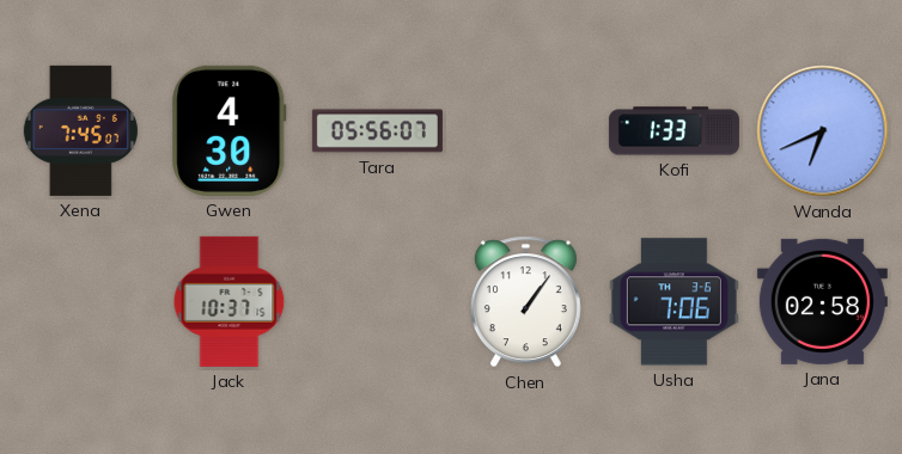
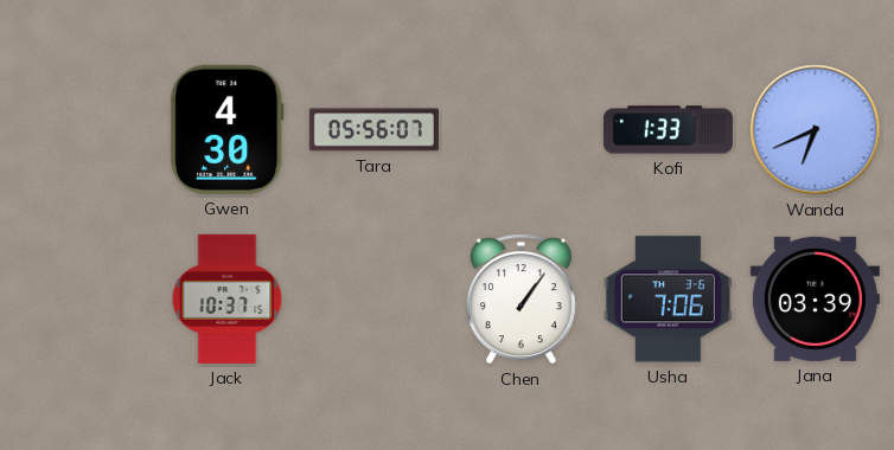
Xena: 7:45 -> none (80, 130)
Jana: 02:58 -> 03:39 (815, 298)
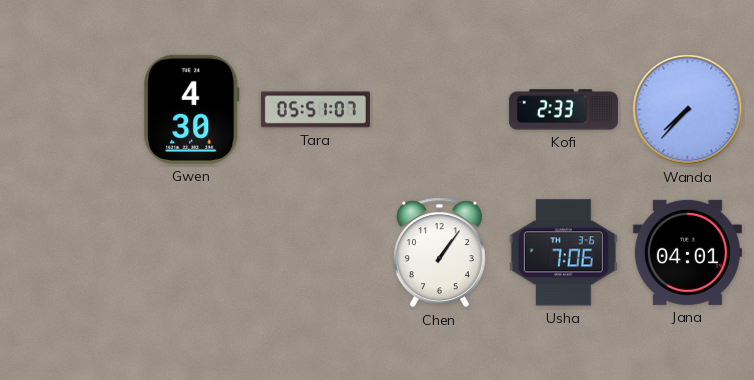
Tara: 05:56 -> 05:51 (315, 110)
Kofi: 1:33 -> 2:33 (563, 110)
Wanda: 6:41 -> 7:37 (688, 110)
Jack: 10:37 -> none (228, 298)
Jana: 03:39 -> 04:01 (687, 252)
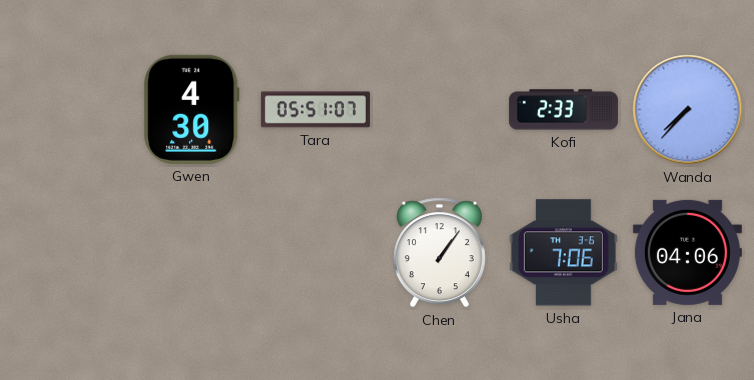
Jana: 04:01 -> 04:06 (687, 252)
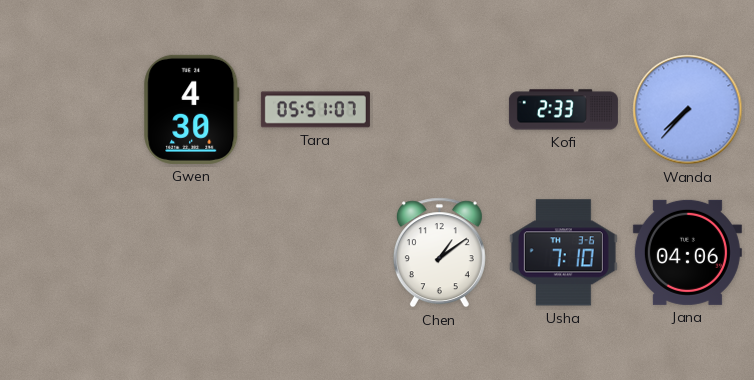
Chen: 1:06 -> 1:09 (439, 253)
Usha: 7:06 -> 7:10 (563, 253)
